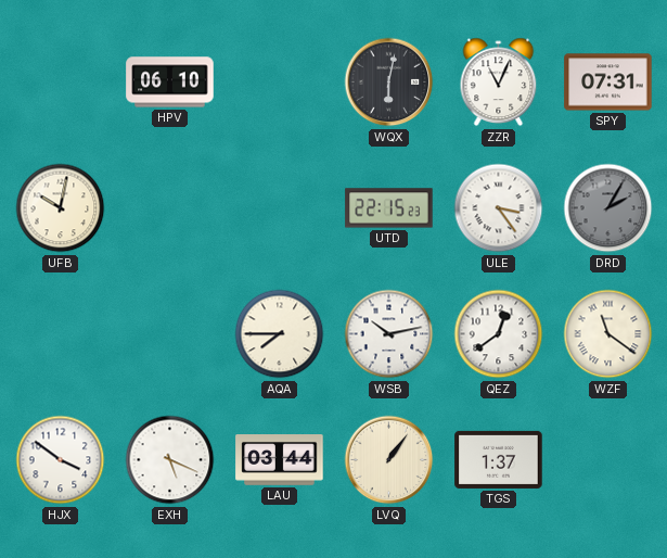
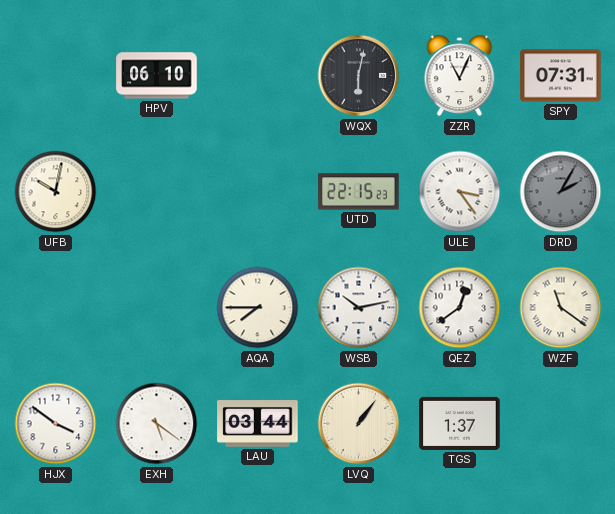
EXH: 5:19 -> 5:21 (157, 424)
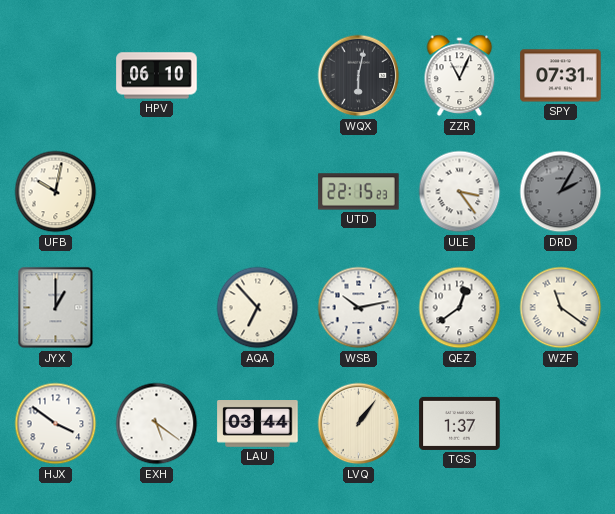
JYX: none -> 1:00 (56, 308)
AQA: 7:45 -> 6:53 (258, 308)
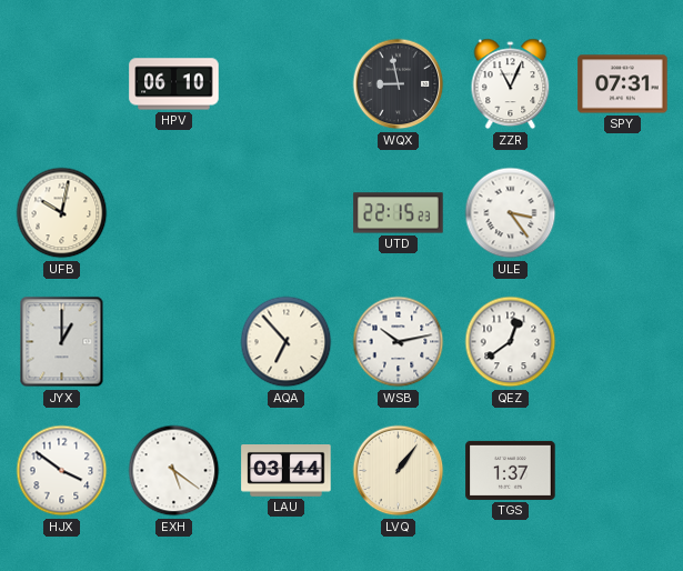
WQX: 6:02 -> 8:58 (399, 84)
DRD: 2:05 -> none (561, 192)
WZF: 11:21 -> none (561, 308)
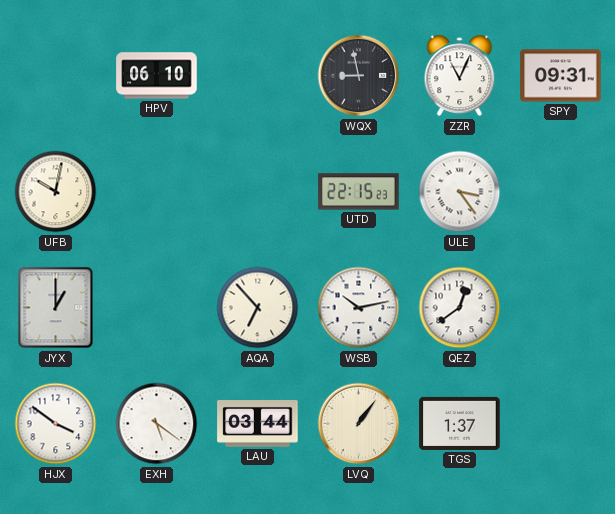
SPY: 07:31 -> 09:31 (561, 76)
